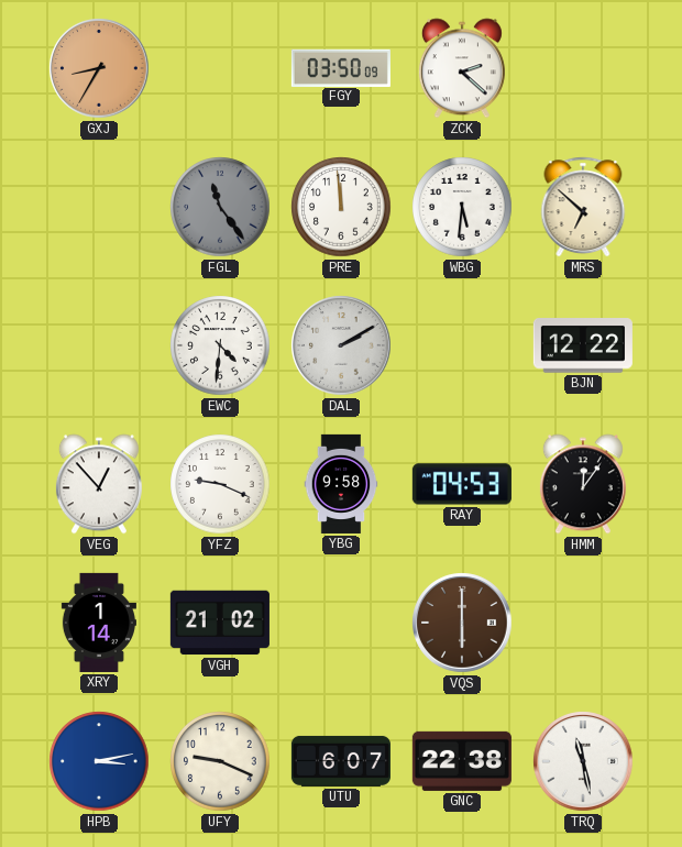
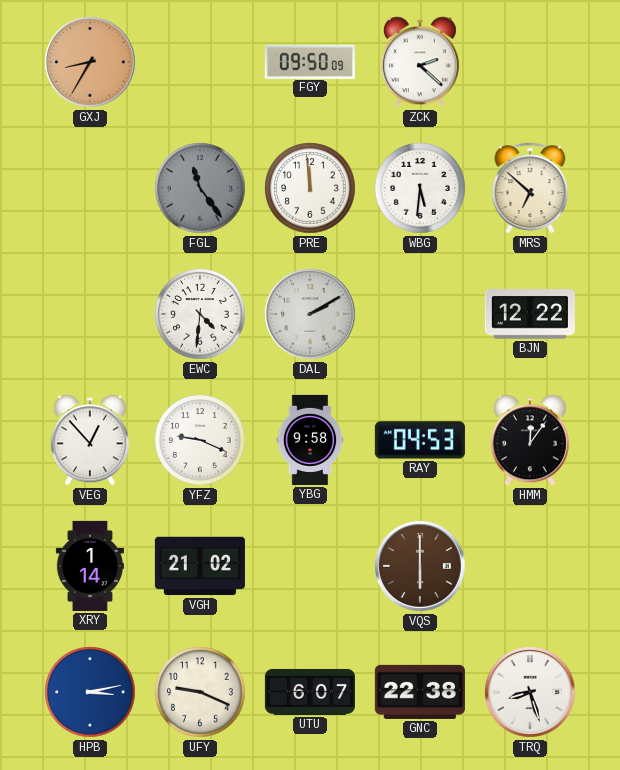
FGY: 03:50 -> 09:50 (310, 61)
TRQ: 11:28 -> 8:27 (530, 692)
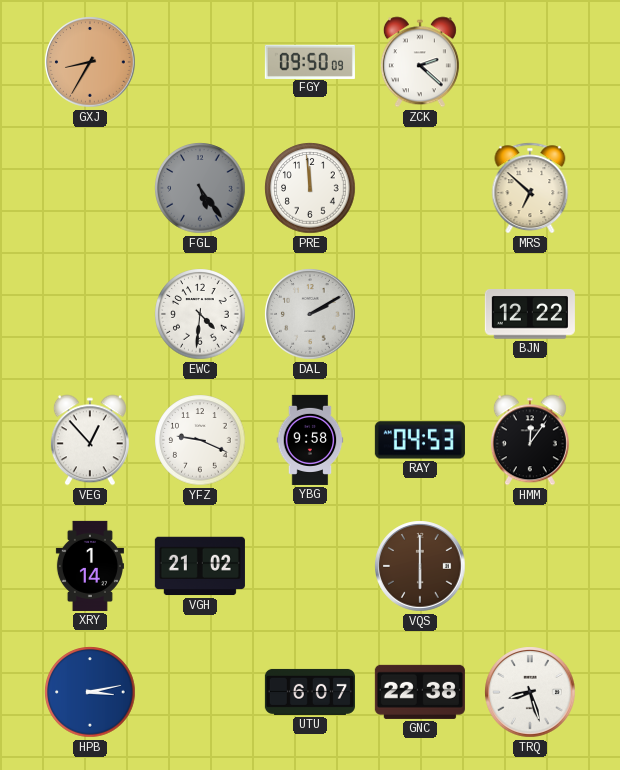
FGL: 11:24 -> 5:24 (200, 188)
WBG: 5:31 -> none (420, 188)
UFY: 9:19 -> none (200, 692)
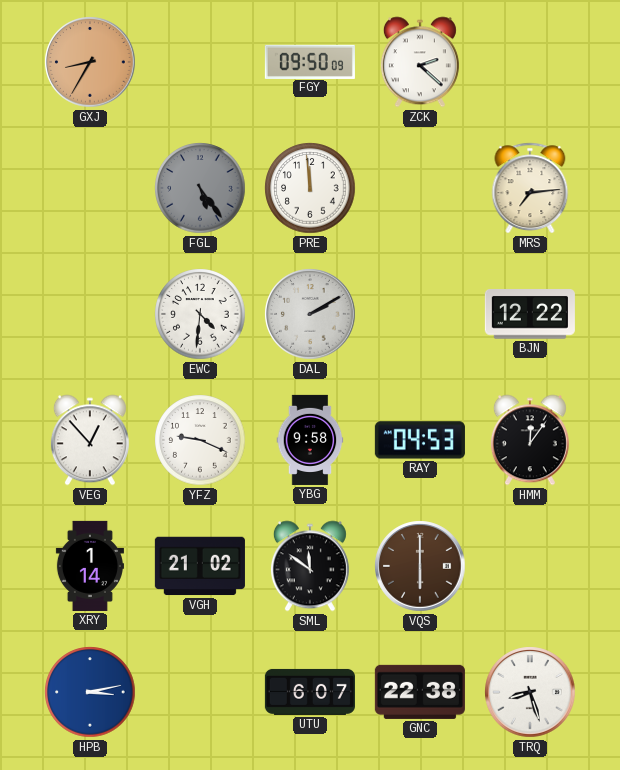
MRS: 6:52 -> 7:14 (530, 188)
SML: none -> 11:51 (310, 566)
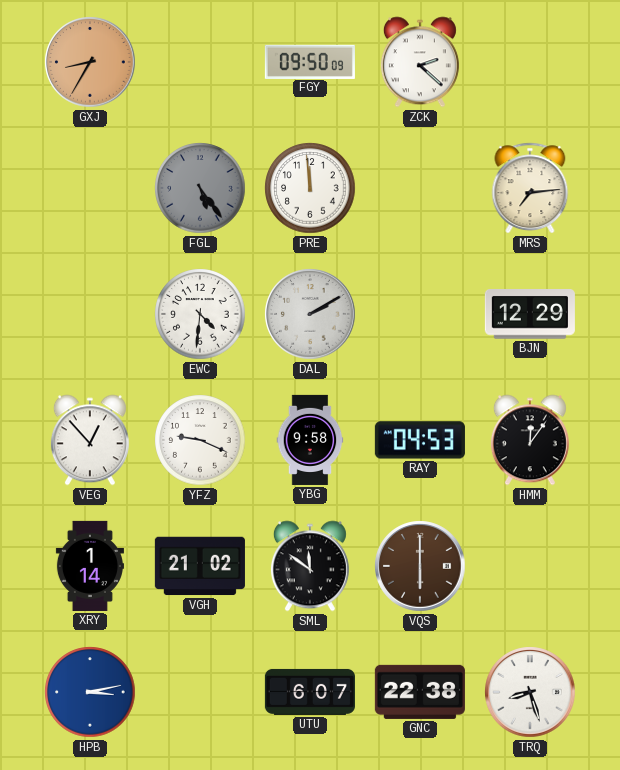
BJN: 12:22 -> 12:29 (530, 314)
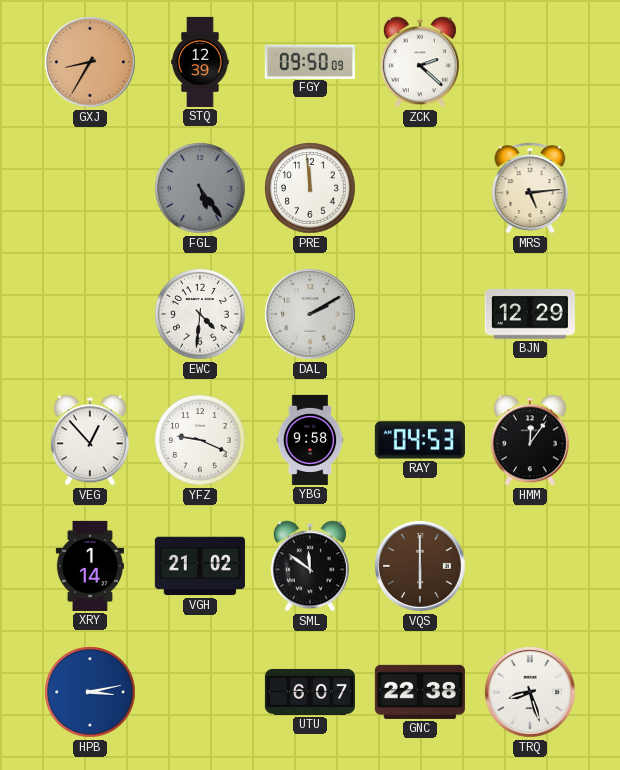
STQ: none -> 12:39 (200, 62)
MRS: 7:14 -> 5:14 (530, 188)
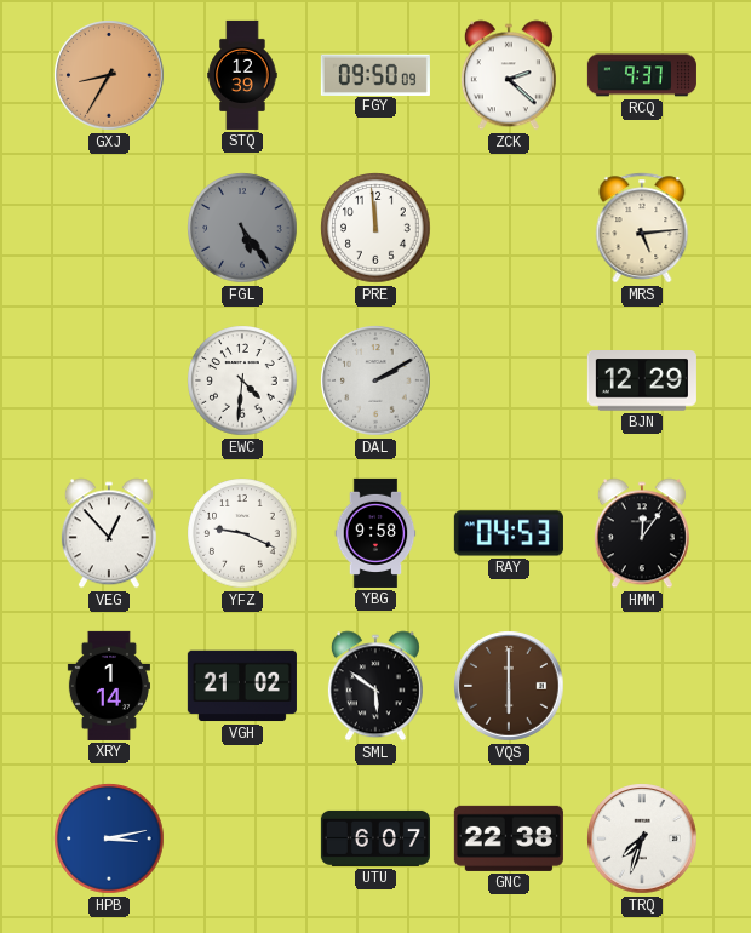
RCQ: none -> 9:37 (642, 75)
SML: 11:51 -> 5:51 (375, 686)
TRQ: 8:27 -> 7:33 (642, 838)
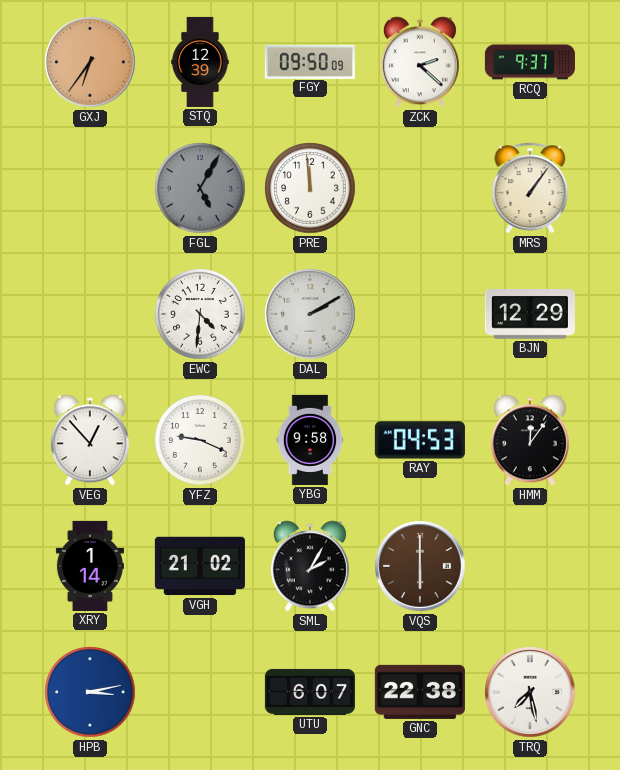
GXJ: 8:35 -> 6:36 (90, 62)
FGL: 5:24 -> 5:05 (200, 188)
MRS: 5:14 -> 1:06 (530, 188)
SML: 5:51 -> 2:05 (310, 566)
TRQ: 7:33 -> 7:28 (530, 692)
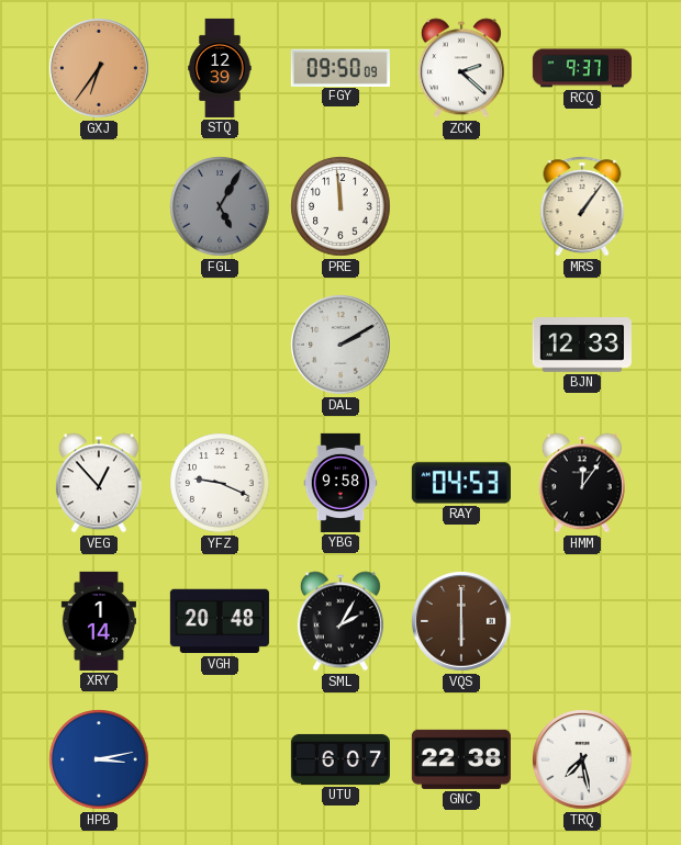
EWC: 4:31 -> none (200, 314)
BJN: 12:29 -> 12:33 (582, 345)
VGH: 21:02 -> 20:48 (220, 621)
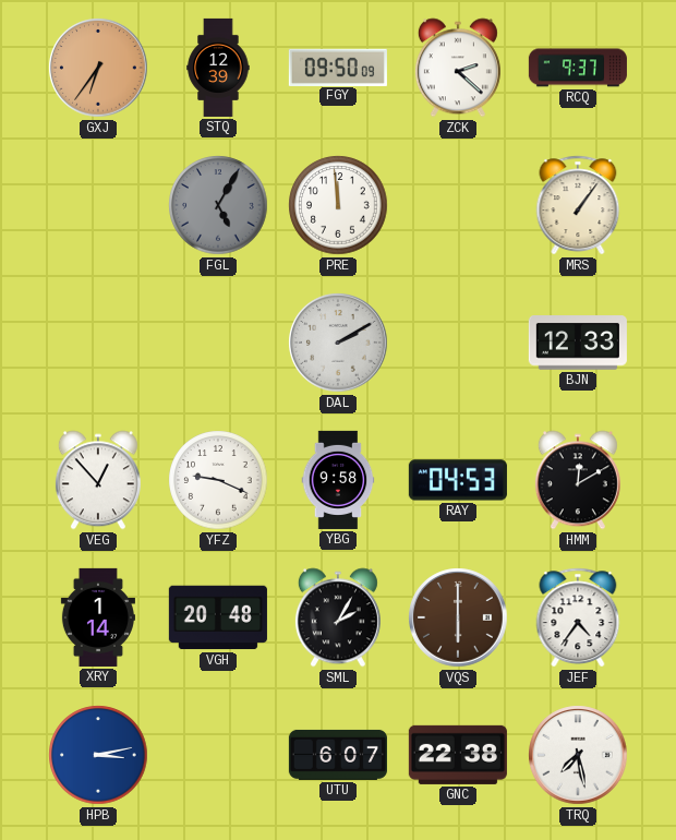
HMM: 12:06 -> 12:10 (578, 480)
JEF: none -> 4:36 (578, 617)
